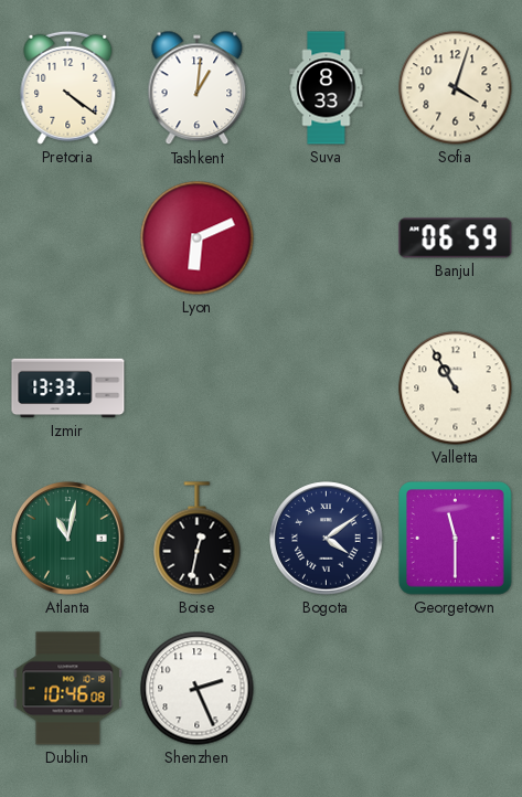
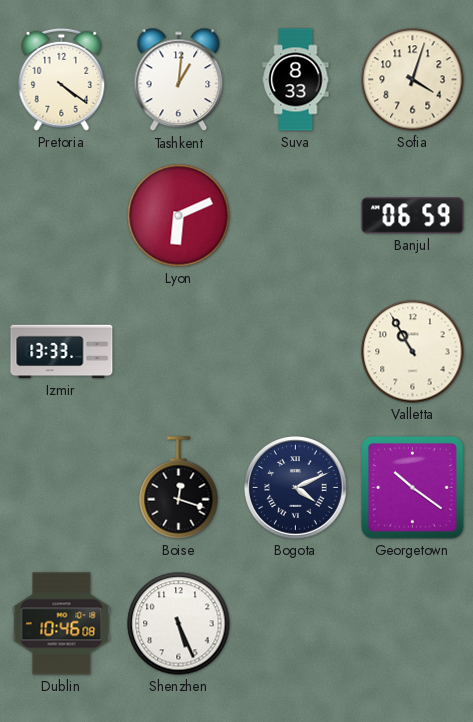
Atlanta: 11:02 -> none (68, 539)
Boise: 12:32 -> 12:18 (179, 488)
Bogota: 4:09 -> 4:11 (296, 488)
Georgetown: 11:30 -> 10:21 (413, 488)
Shenzhen: 2:26 -> 5:26 (179, 624)
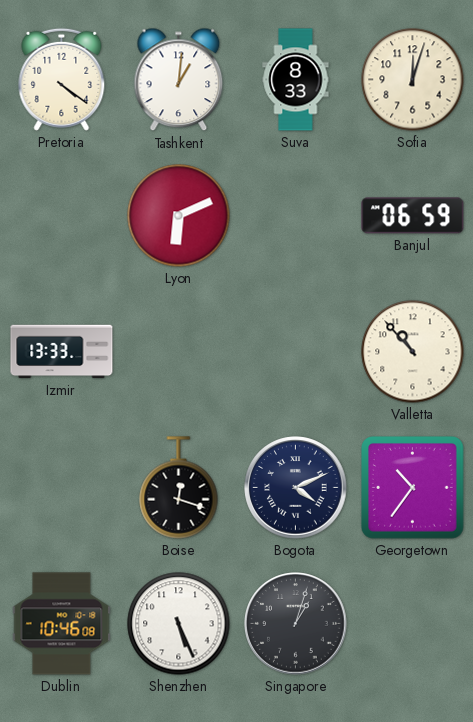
Sofia: 4:03 -> 12:03 (413, 80)
Valletta: 10:55 -> 10:53 (413, 352)
Georgetown: 10:21 -> 10:36 (413, 488)
Singapore: none -> 1:03 (296, 624)
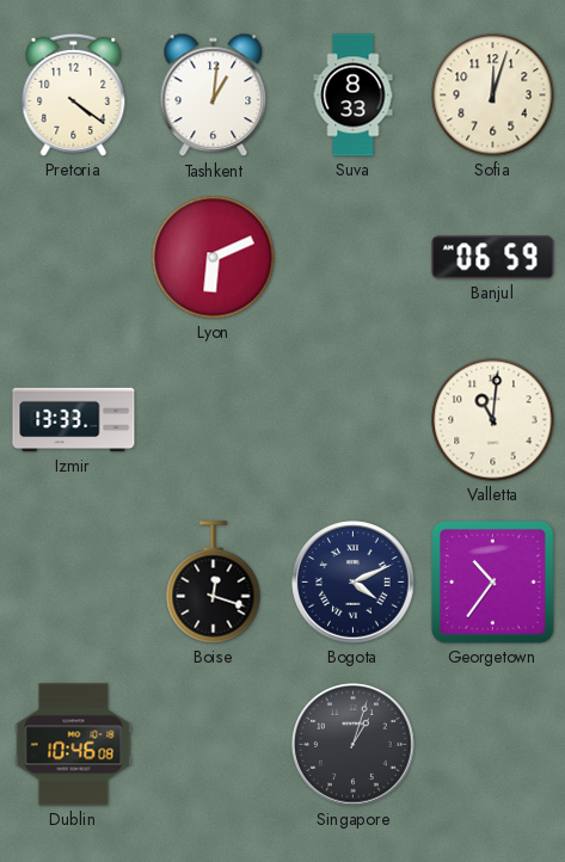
Valletta: 10:53 -> 11:01 (493, 420)
Shenzhen: 5:26 -> none (179, 624)
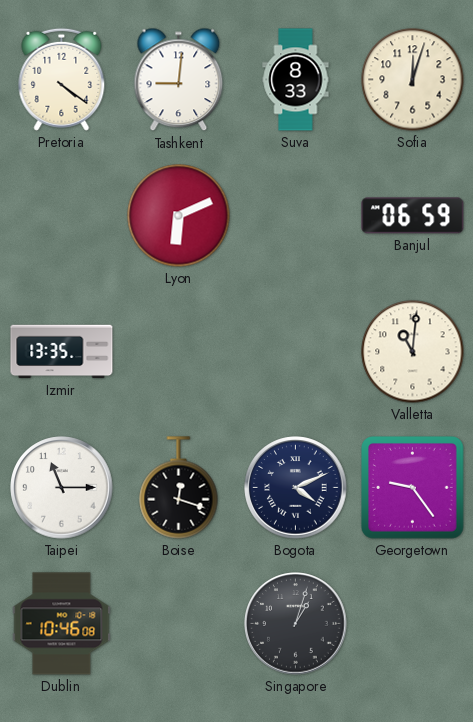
Tashkent: 1:01 -> 9:01 (179, 80)
Izmir: 13:33 -> 13:35 (62, 352)
Taipei: none -> 11:15 (62, 488)
Georgetown: 10:36 -> 9:24 (413, 488)
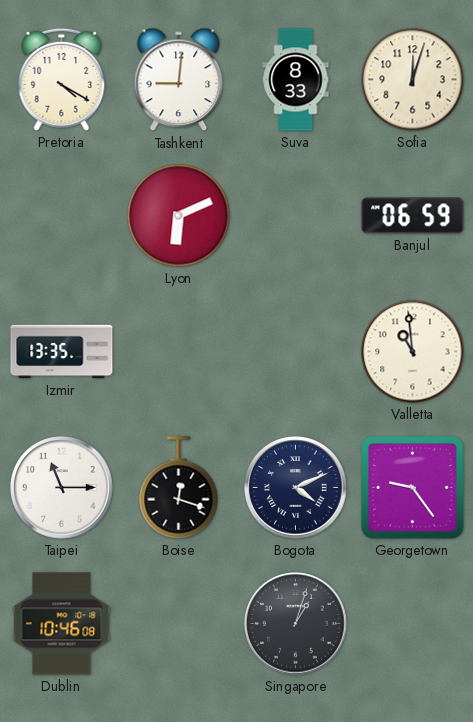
Pretoria: 4:21 -> 4:20 (62, 79)
Valletta: 11:01 -> 10:59 (413, 352)
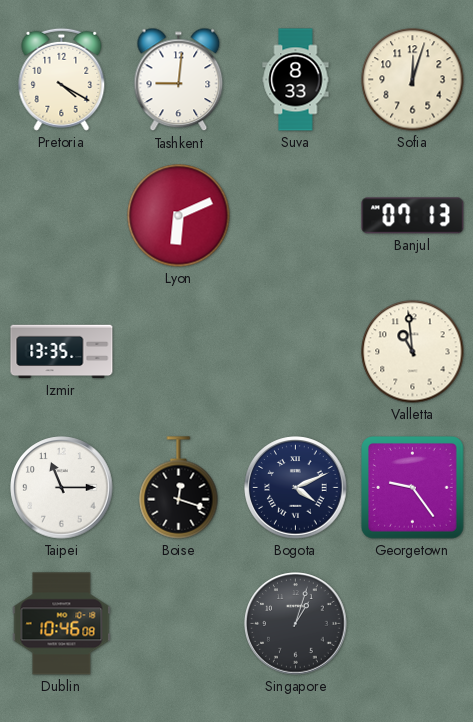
Banjul: 06:59 -> 07:13 (413, 216)
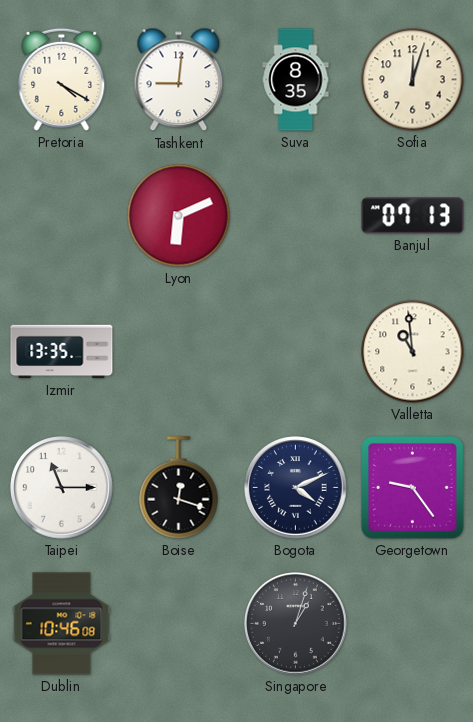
Suva: 8:33 -> 8:35 (296, 80)
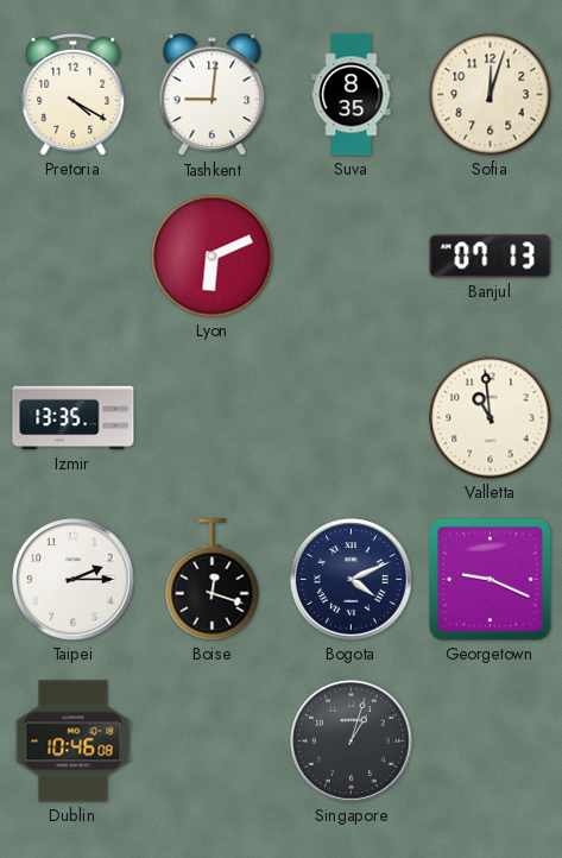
Taipei: 11:15 -> 2:15 (74, 580)
Georgetown: 9:24 -> 9:19 (491, 580)
